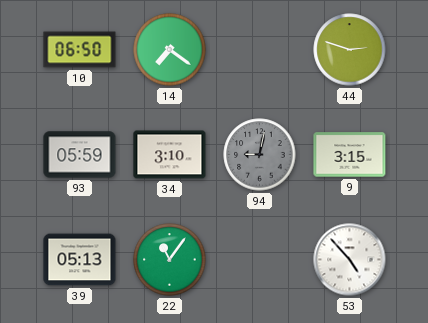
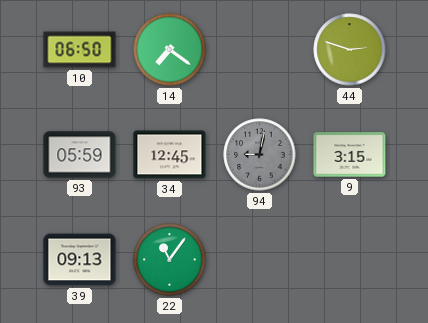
34: 3:10 -> 12:45 (170, 155)
39: 05:13 -> 09:13 (80, 260)
53: 4:53 -> none (350, 260)
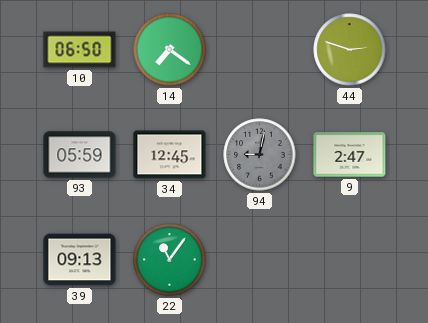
9: 3:15 -> 2:47 (350, 155)
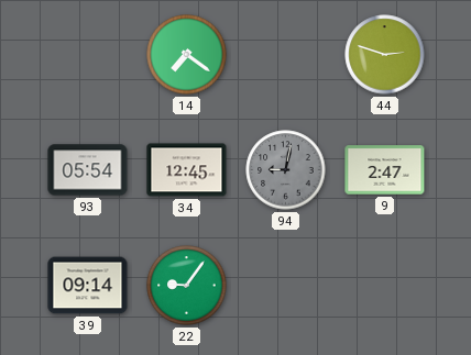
10: 06:50 -> none (80, 50)
93: 05:59 -> 05:54 (88, 170)
39: 09:13 -> 09:14 (88, 286)
22: 11:06 -> 9:06 (187, 286)
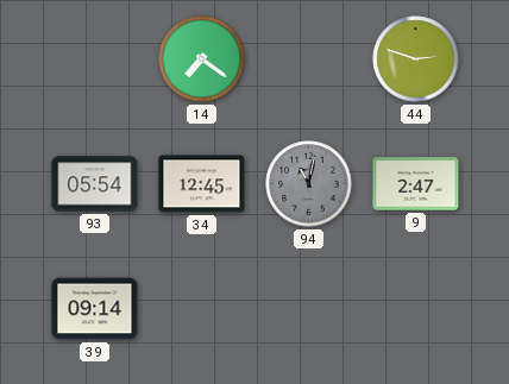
94: 9:02 -> 11:02 (309, 184)
22: 9:06 -> none (187, 286)
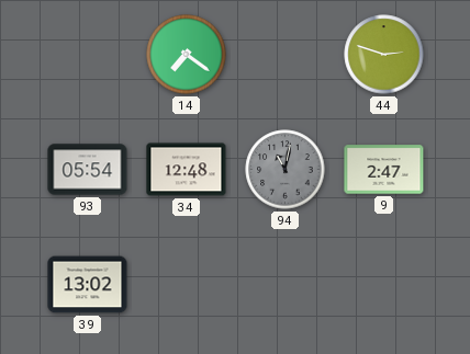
34: 12:45 -> 12:48 (187, 170)
39: 09:14 -> 13:02 (88, 285)
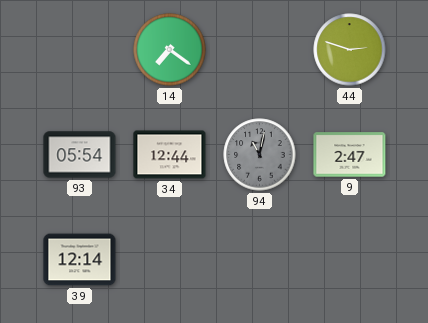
34: 12:48 -> 12:44 (170, 155)
39: 13:02 -> 12:14 (80, 260)
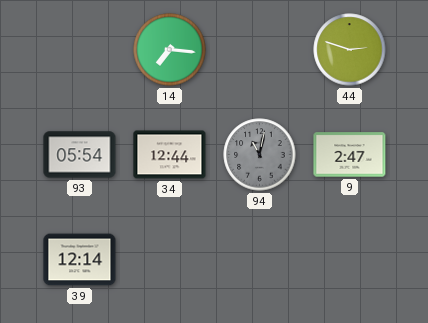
14: 7:21 -> 7:16 (170, 50)
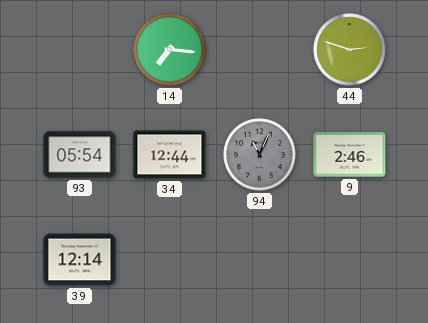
94: 11:02 -> 11:04 (260, 155)
9: 2:47 -> 2:46 (350, 155)
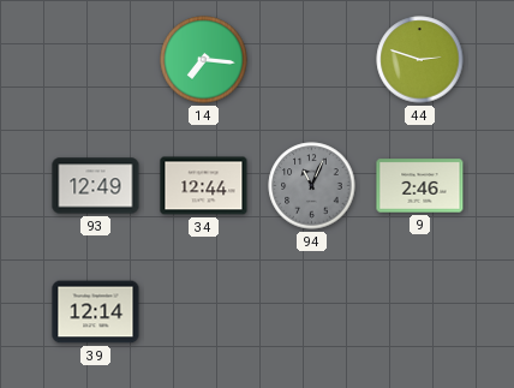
93: 05:54 -> 12:49 (96, 186)
